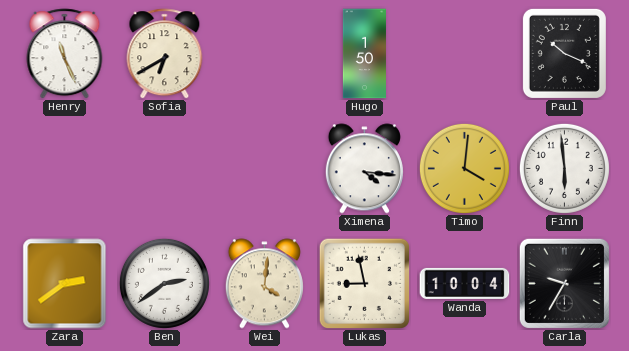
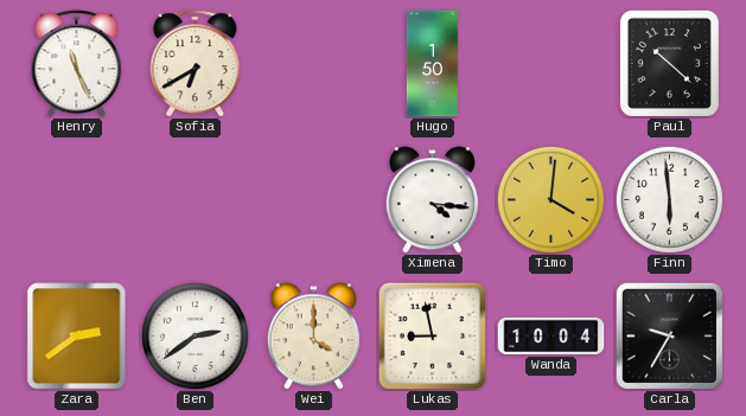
Paul: 10:19 -> 10:22 (669, 63)
Wei: 4:01 -> 4:00 (313, 337)
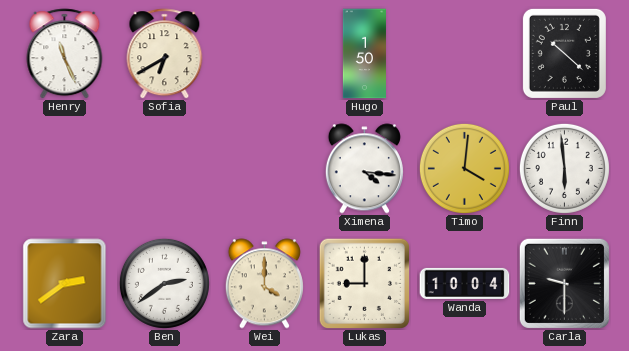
Lukas: 8:58 -> 9:00 (364, 283)
Carla: 9:35 -> 9:30 (564, 283)
